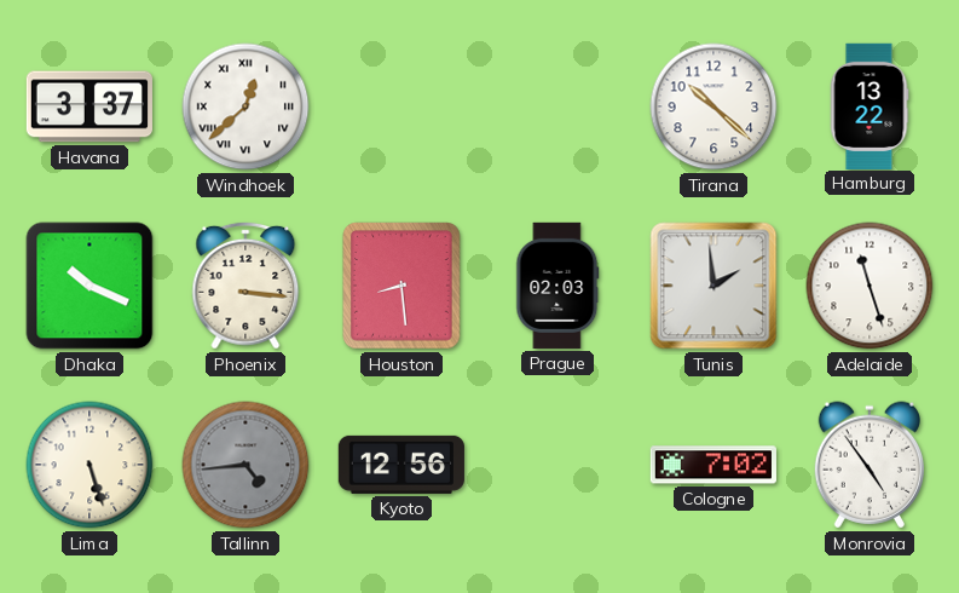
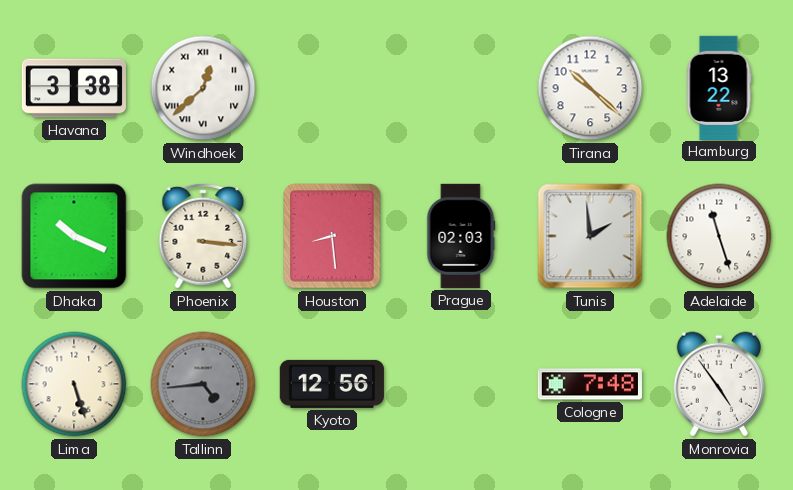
Havana: 3:37 -> 3:38 (74, 88)
Cologne: 7:02 -> 7:48 (590, 384)
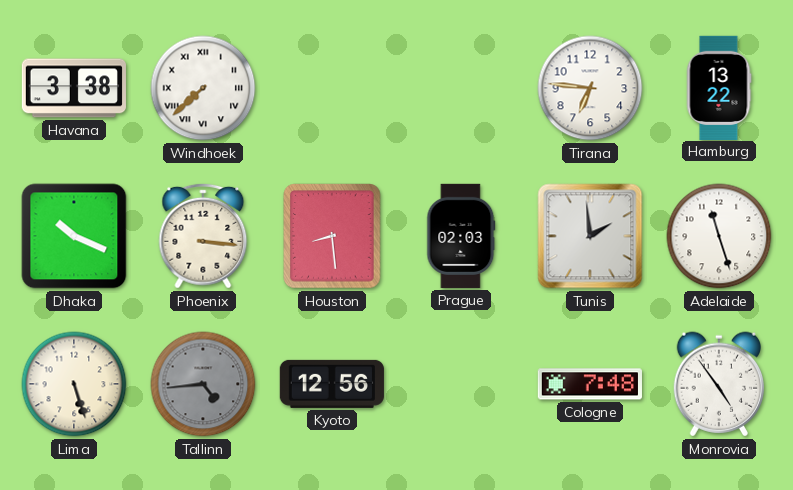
Windhoek: 12:38 -> 7:38 (203, 88)
Tirana: 10:22 -> 6:46 (590, 88)
